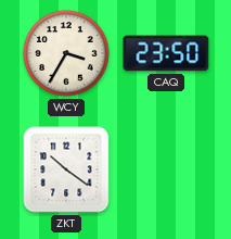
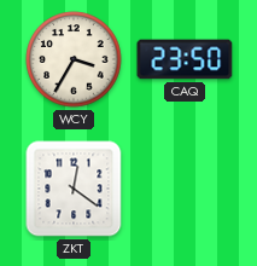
ZKT: 10:21 -> 12:21 (74, 189)
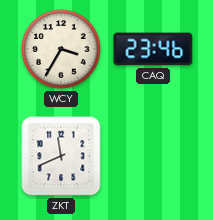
CAQ: 23:50 -> 23:46 (153, 49)
ZKT: 12:21 -> 11:41 (61, 156)
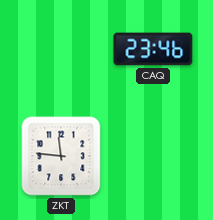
WCY: 3:35 -> none (61, 49)
ZKT: 11:41 -> 11:46 (61, 156)
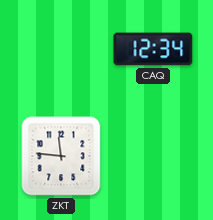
CAQ: 23:46 -> 12:34 (153, 49)
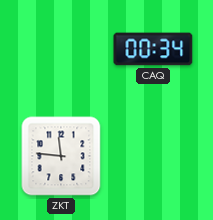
CAQ: 12:34 -> 00:34 (153, 49)
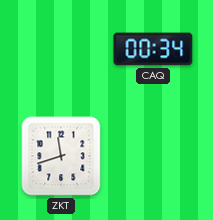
ZKT: 11:46 -> 11:42 (61, 156)
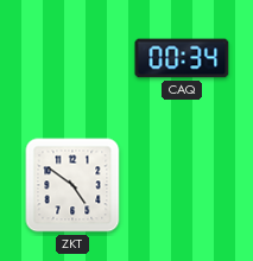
ZKT: 11:42 -> 4:51 (72, 185)
